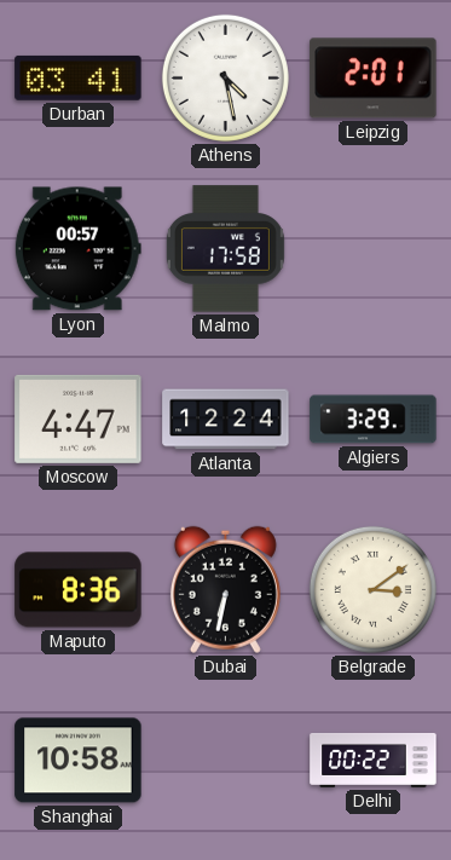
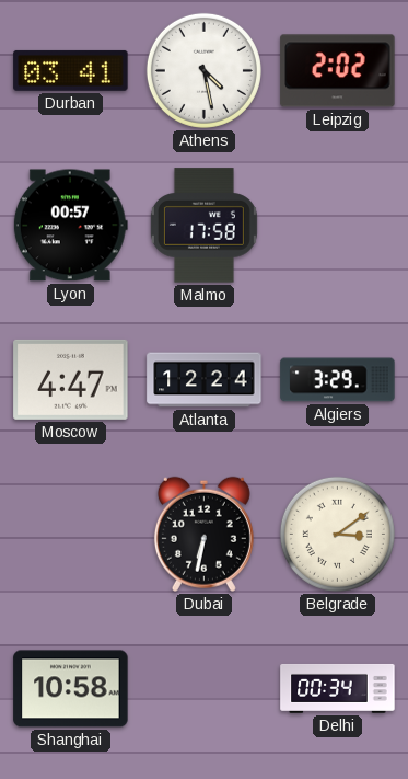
Leipzig: 2:01 -> 2:02 (338, 71)
Maputo: 8:36 -> none (79, 590)
Delhi: 00:22 -> 00:34 (338, 688)
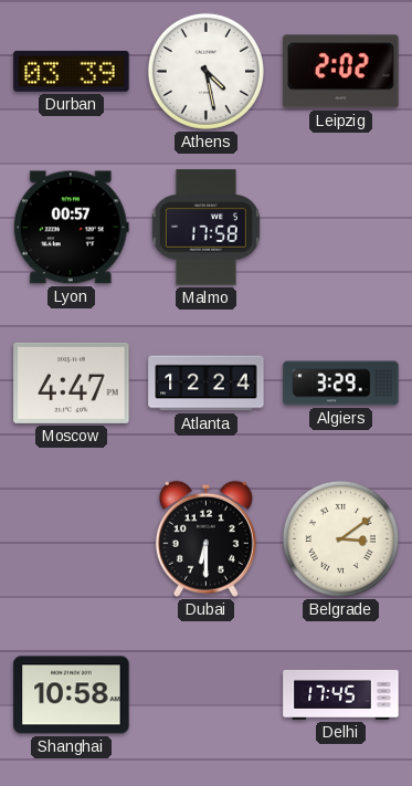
Durban: 03:41 -> 03:39 (72, 71)
Dubai: 6:32 -> 6:30 (205, 538)
Delhi: 00:34 -> 17:45 (341, 694)
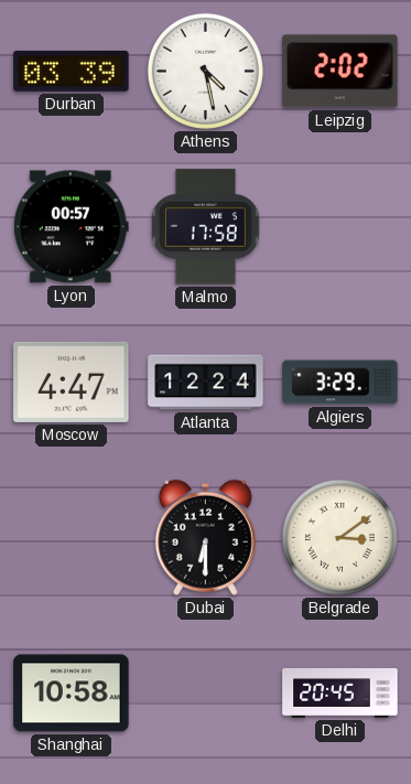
Delhi: 17:45 -> 20:45 (340, 692)
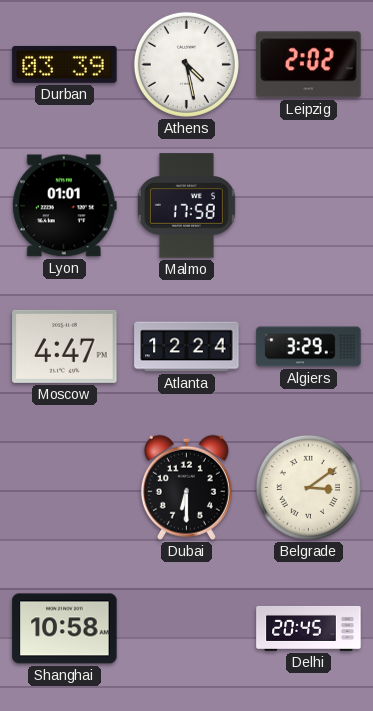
Lyon: 00:57 -> 01:01 (64, 206)
